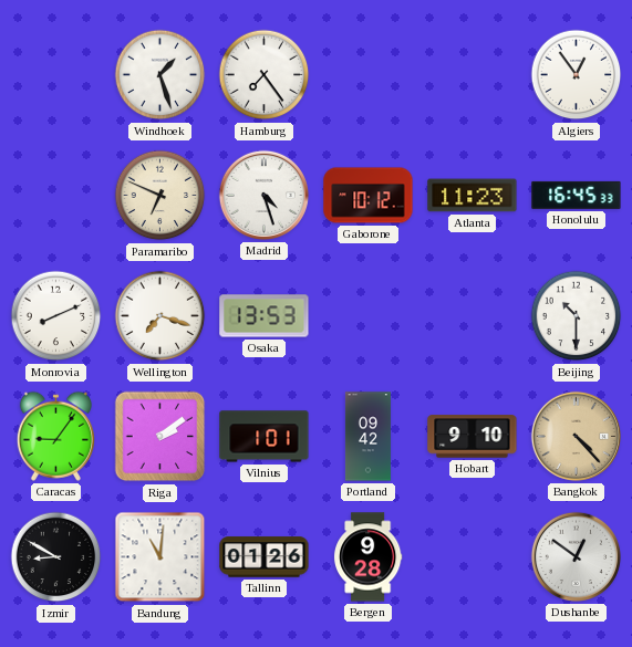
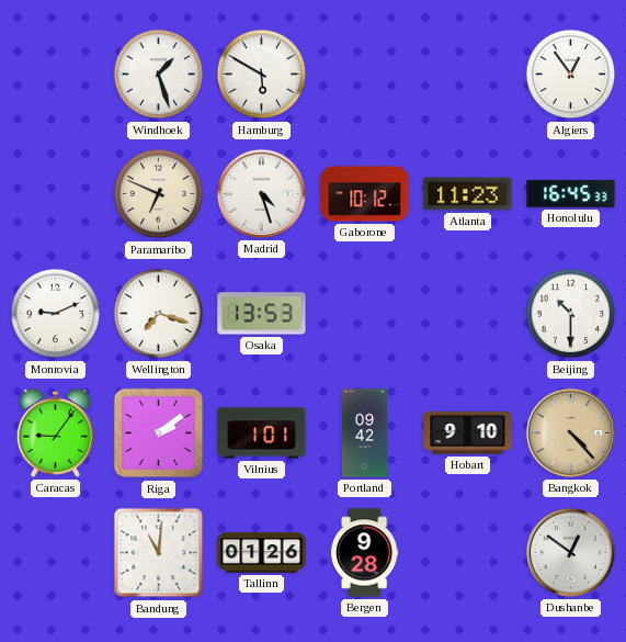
Hamburg: 7:24 -> 5:50 (262, 75)
Monrovia: 8:11 -> 9:11 (56, 314)
Izmir: 8:50 -> none (56, 557)
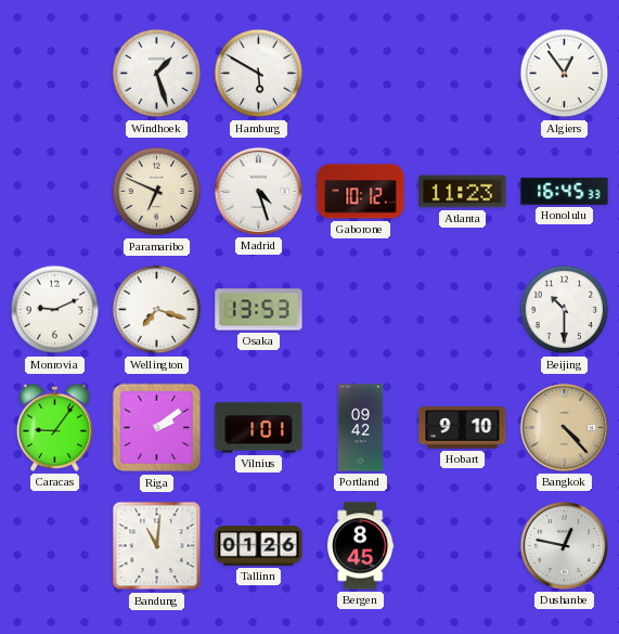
Bergen: 9:28 -> 8:45 (360, 546)
Dushanbe: 12:51 -> 12:47 (564, 545)
